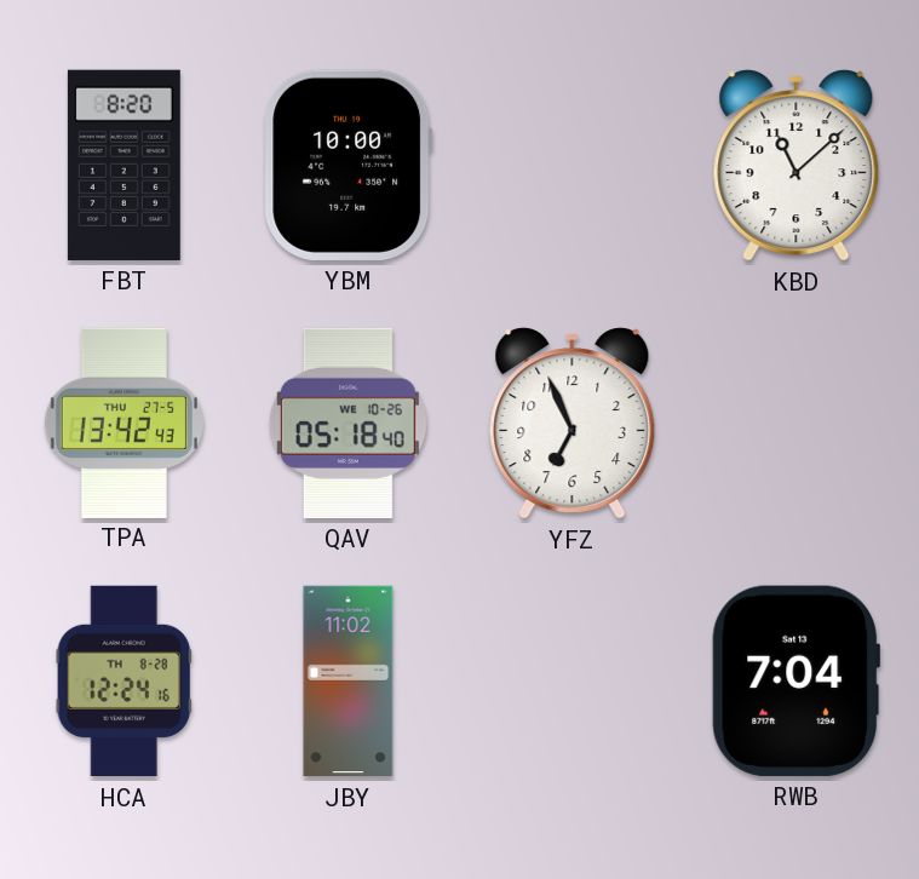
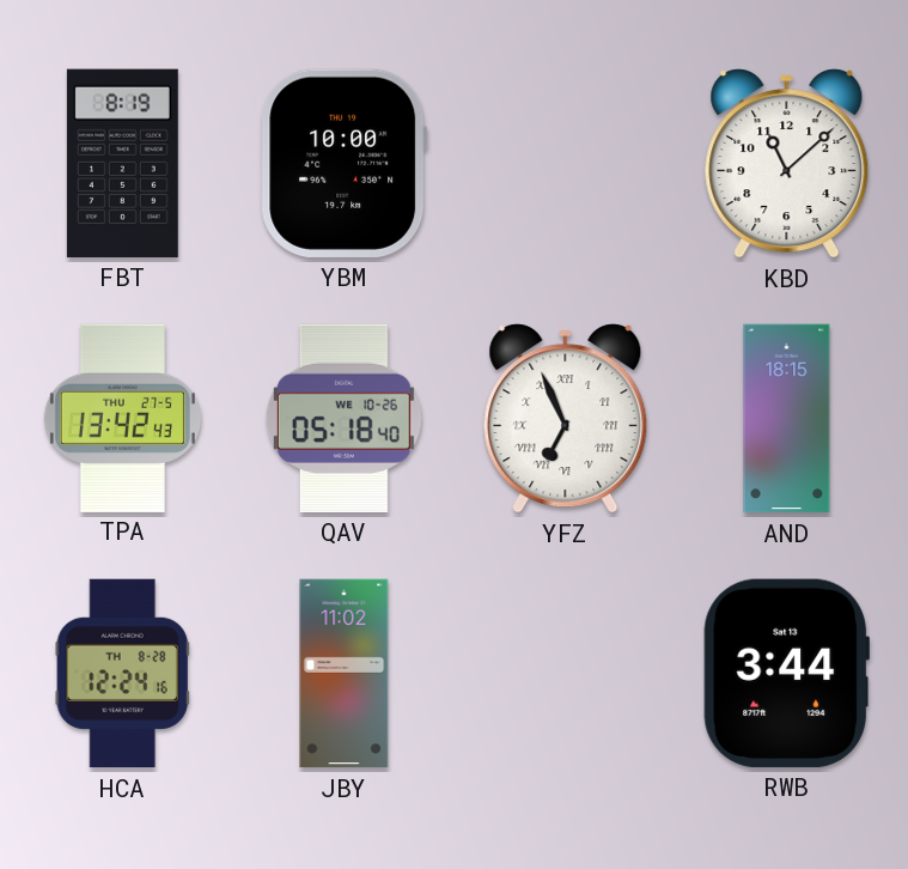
FBT: 8:20 -> 8:19 (122, 163)
YFZ numerals: Arabic -> Roman (566, 419)
AND: none -> 18:15 (787, 419)
RWB: 7:04 -> 3:44 (786, 673)
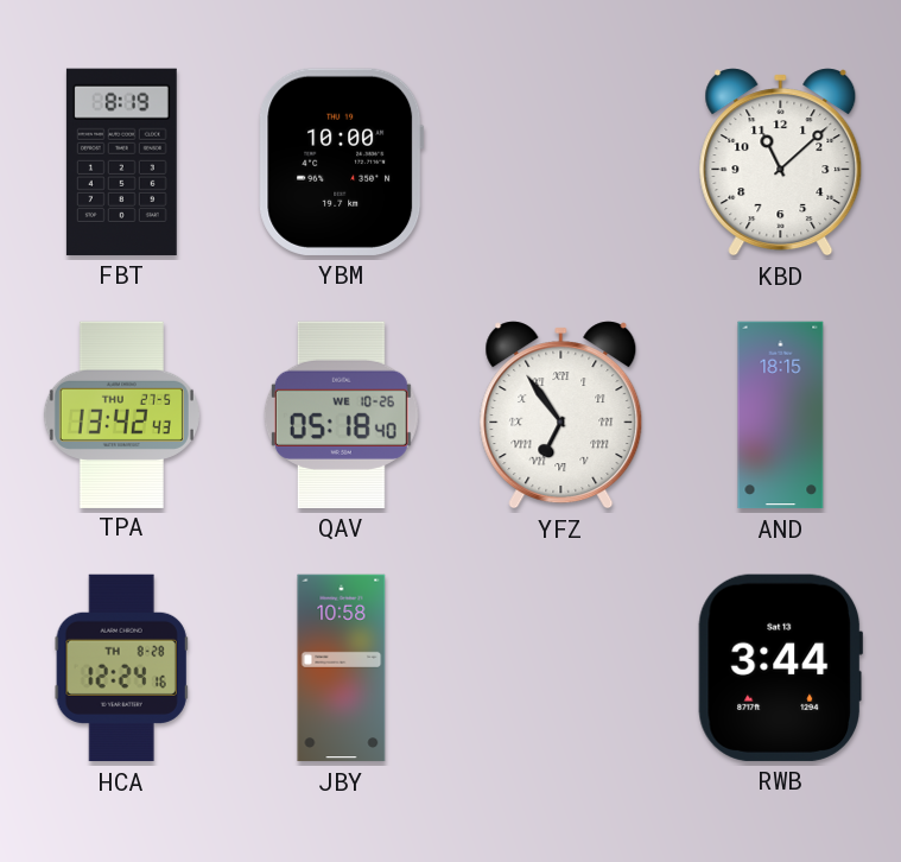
YFZ: 6:56 -> 6:54 (561, 416)
JBY: 11:02 -> 10:58 (342, 668)
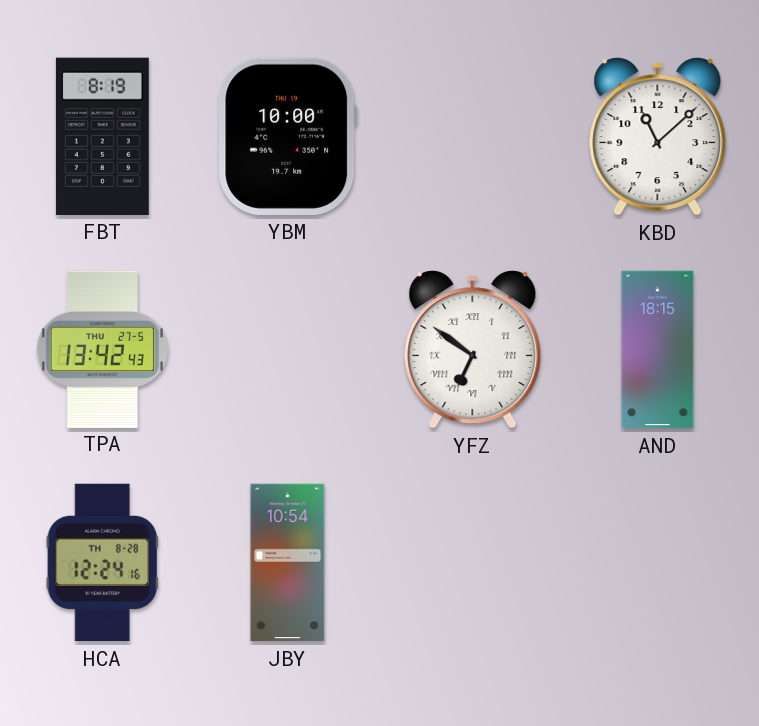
QAV: 05:18 -> none (341, 414)
YFZ: 6:54 -> 6:51 (473, 350)
JBY: 10:58 -> 10:54 (288, 563)
RWB: 3:44 -> none (780, 667)
